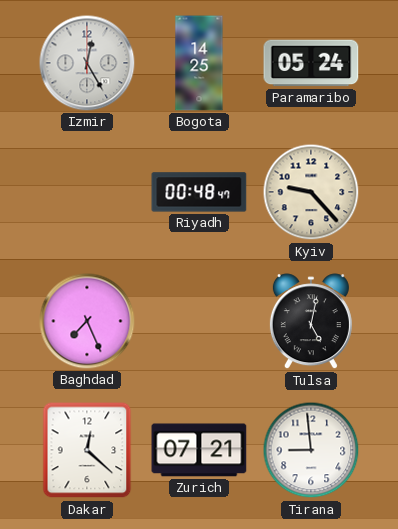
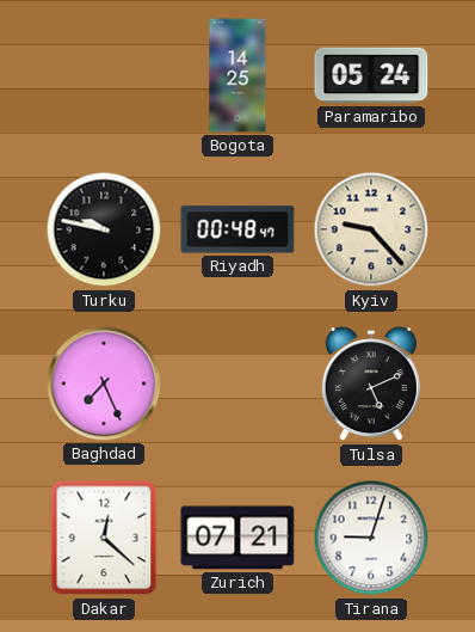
Izmir: 12:25 -> none (87, 63)
Turku: none -> 9:47 (104, 229)
Tulsa: 5:02 -> 5:11 (371, 385)
Tirana: 8:59 -> 9:03 (371, 538)
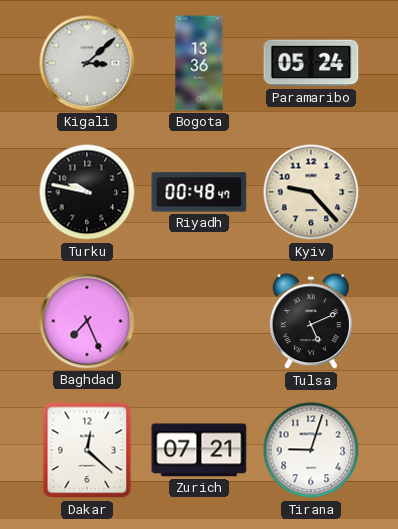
Kigali: none -> 3:08 (87, 63)
Bogota: 14:25 -> 13:36 (199, 63)
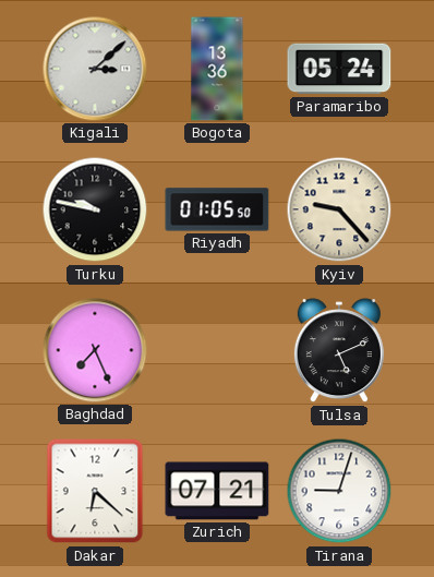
Riyadh: 00:48 -> 01:05 (217, 209)
Dakar: 12:22 -> 6:22 (95, 491)
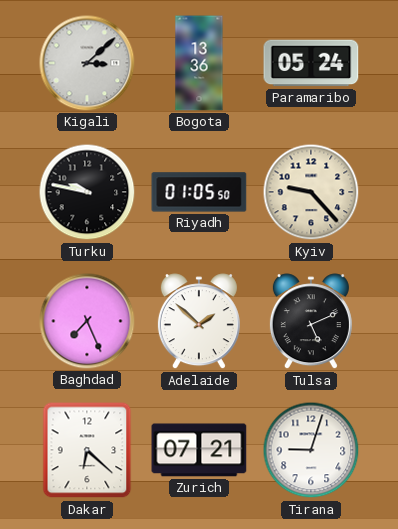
Adelaide: none -> 1:52 (199, 322)
